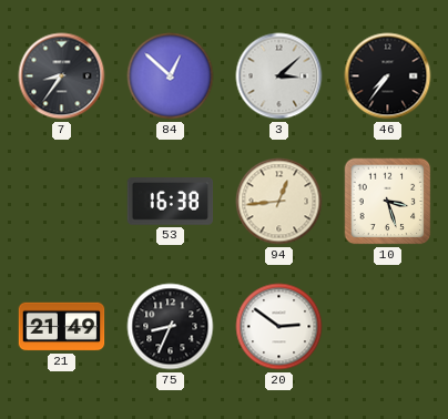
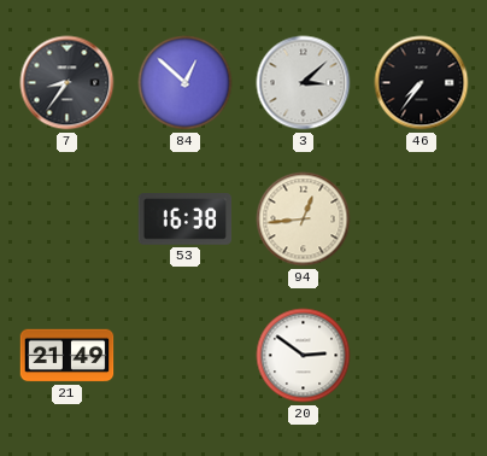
10: 3:27 -> none (388, 202)
75: 8:34 -> none (171, 327)
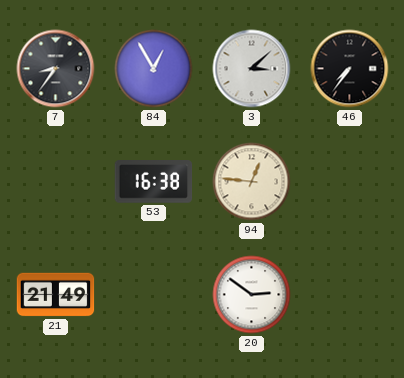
84: 12:52 -> 12:55 (154, 69)
94: 12:44 -> 12:46 (252, 182)
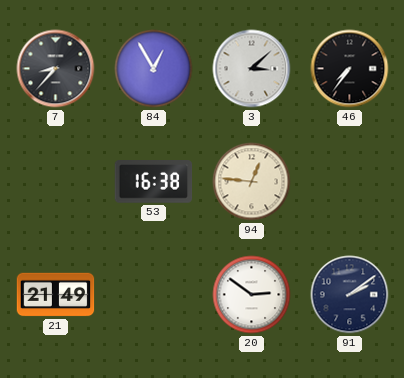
7: 8:36 -> 8:37 (56, 69)
91: none -> 2:09 (350, 295)
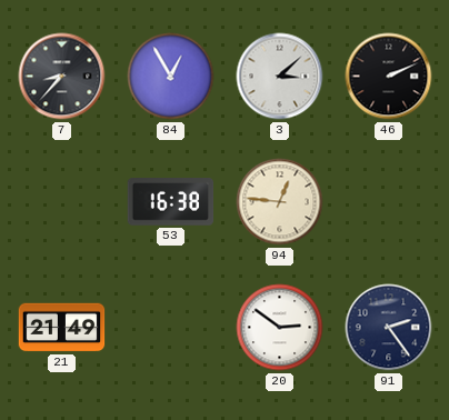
46: 7:36 -> 2:11 (389, 77)
91: 2:09 -> 2:24 (389, 328)
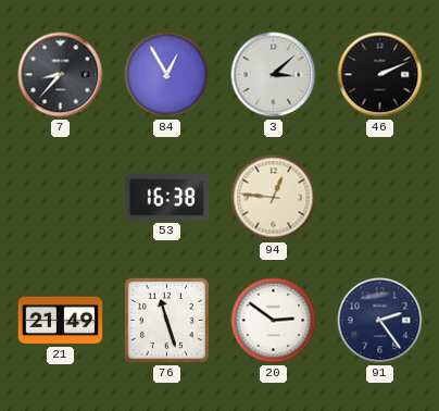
76: none -> 11:27 (166, 320)
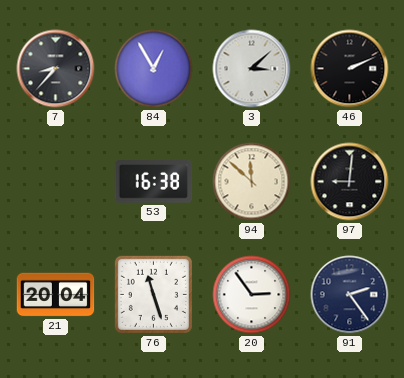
94: 12:46 -> 11:52 (252, 182)
97: none -> 9:01 (350, 182)
21: 21:49 -> 20:04 (56, 295)
20: 2:51 -> 2:54 (252, 295)
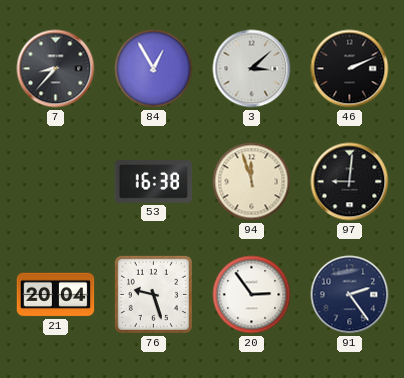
94: 11:52 -> 11:57 (252, 182)
76: 11:27 -> 9:27 (153, 294)
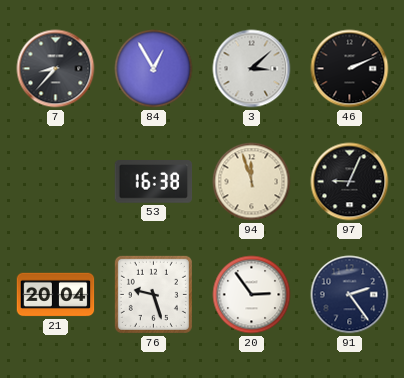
97: 9:01 -> 9:04 (350, 182)
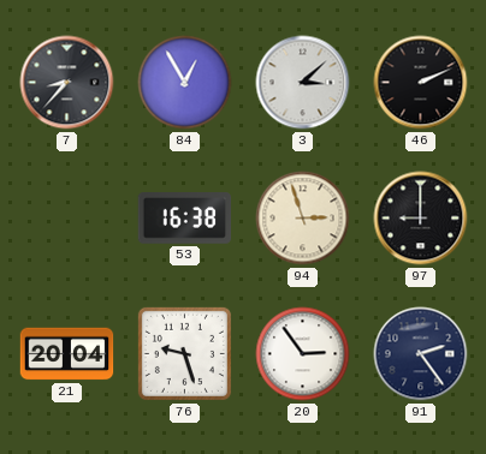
94: 11:57 -> 2:57 (303, 219)
97: 9:04 -> 9:00 (421, 219)
